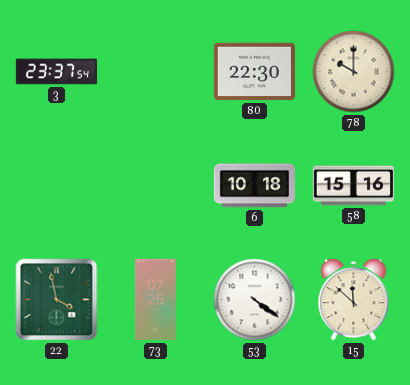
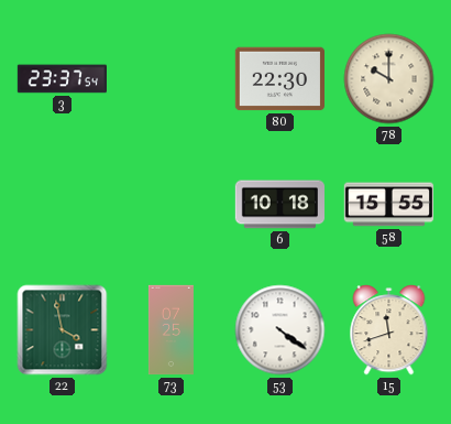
58: 15:16 -> 15:55 (388, 205)
15: 11:52 -> 11:42 (389, 330)
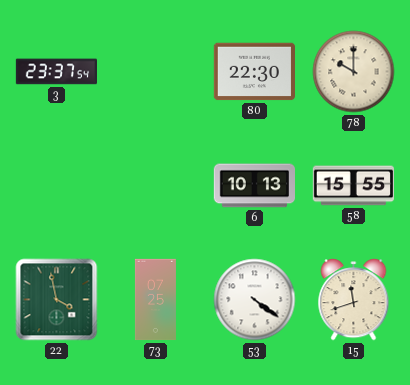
6: 10:18 -> 10:13 (254, 186)
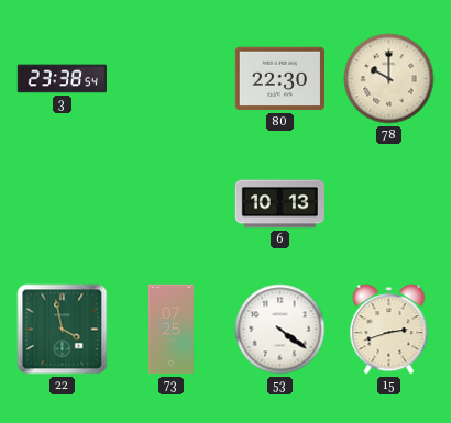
3: 23:37 -> 23:38 (62, 79)
58: 15:55 -> none (353, 186)
15: 11:42 -> 2:42 (389, 330)
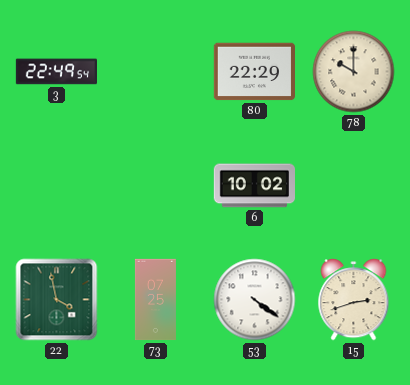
3: 23:38 -> 22:49 (56, 72)
80: 22:30 -> 22:29 (254, 72)
6: 10:13 -> 10:02 (254, 186)
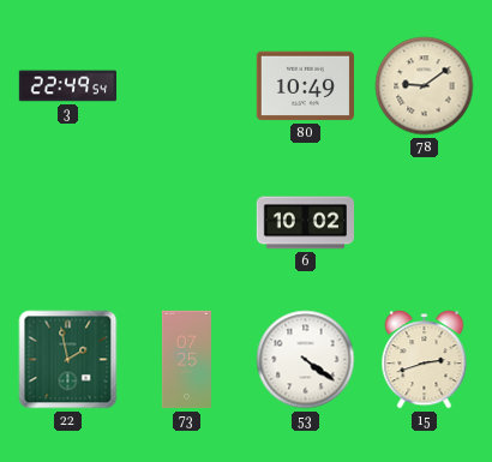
80: 22:29 -> 10:49 (305, 86)
78: 10:00 -> 9:09 (425, 86)
22: 3:58 -> 1:58 (68, 360)
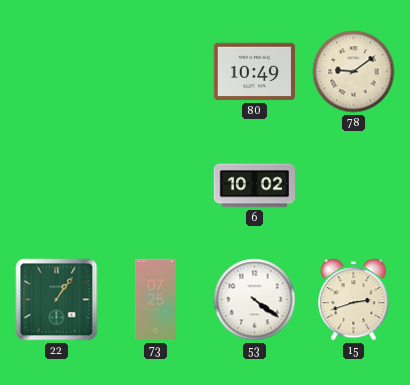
3: 22:49 -> none (67, 86)
22: 1:58 -> 1:06 (57, 300)
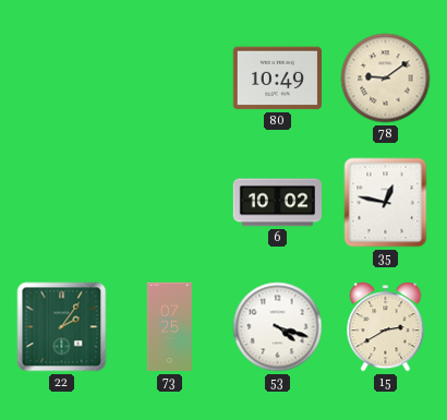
35: none -> 12:47 (386, 203)
22: 1:06 -> 2:06 (62, 327)
53: 4:21 -> 4:18 (278, 327)
15: 2:42 -> 2:40 (386, 327)
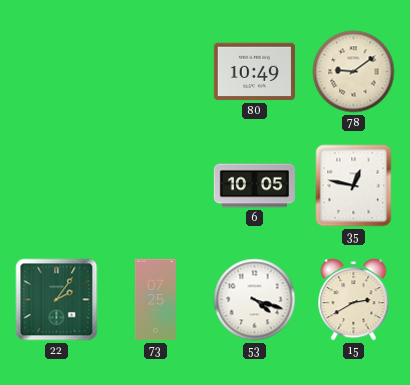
6: 10:02 -> 10:05 (254, 186)
